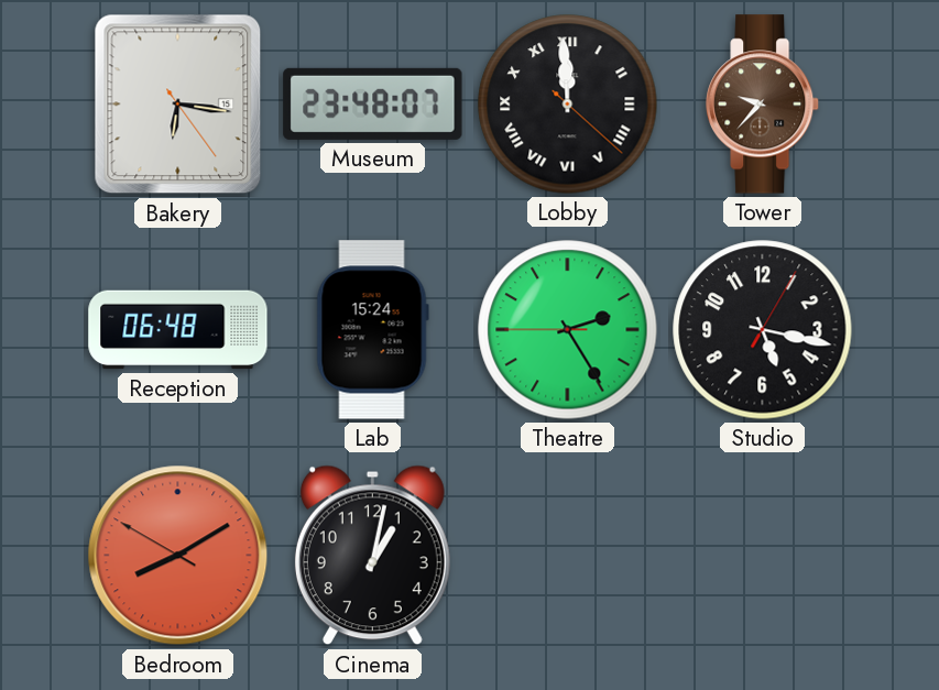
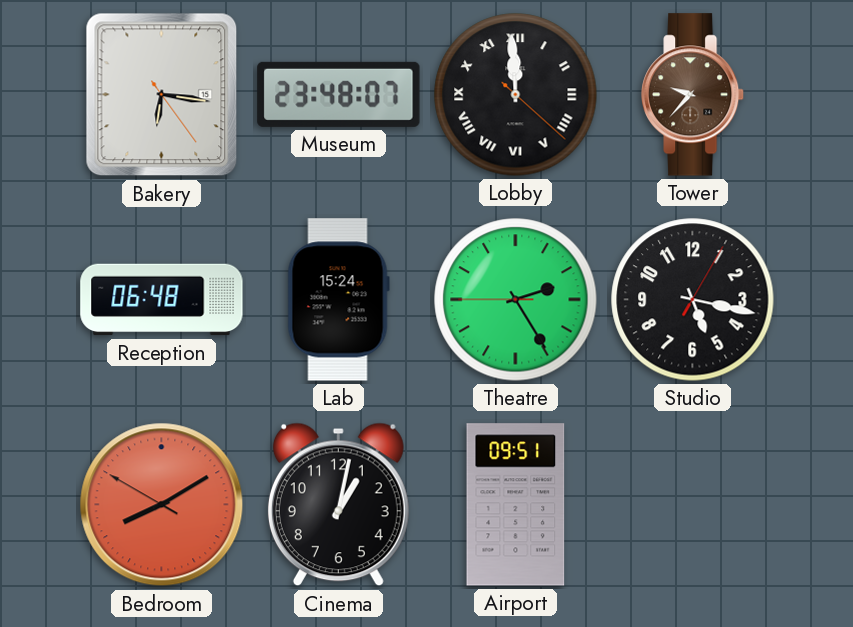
Airport: none -> 09:51 (516, 505)
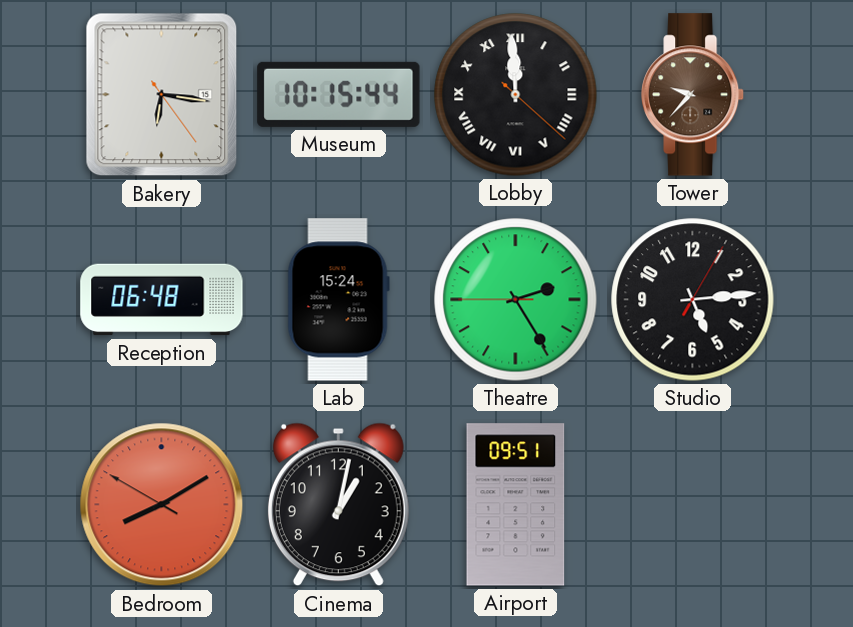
Museum: 23:48 -> 10:15 (339, 94)
Studio: 5:17 -> 5:14 (693, 300)
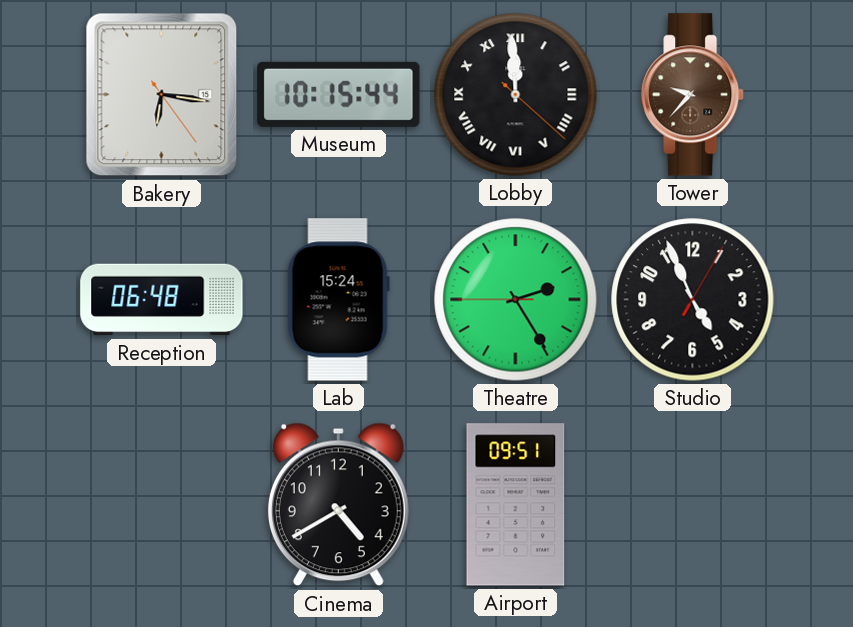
Studio: 5:14 -> 4:56 (693, 300)
Bedroom: 8:09 -> none (162, 505)
Cinema: 1:02 -> 4:40 (338, 505)
